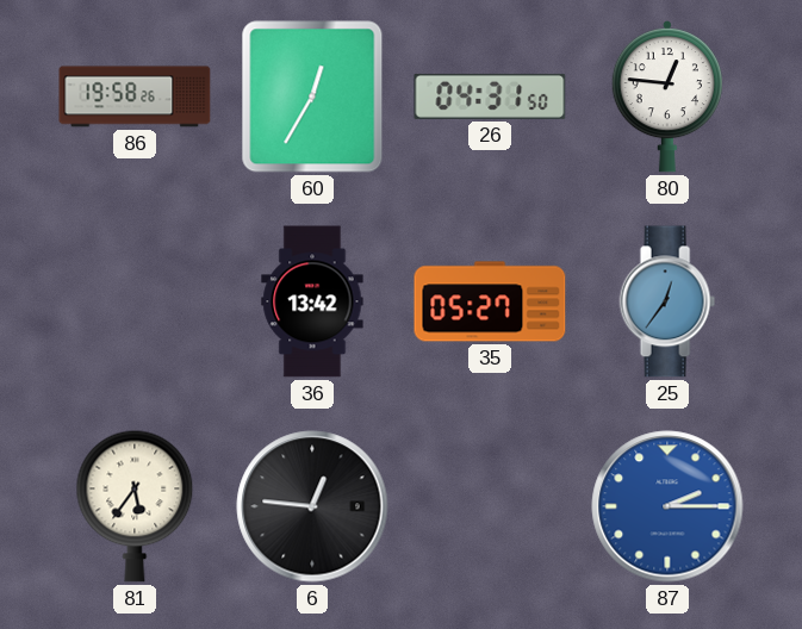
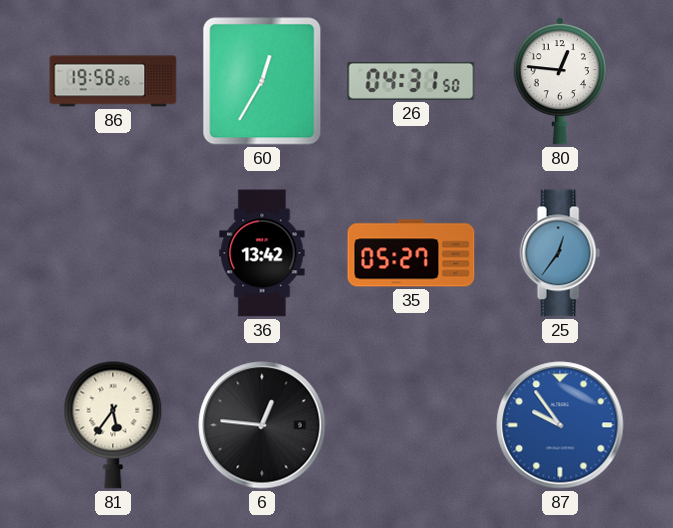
87: 2:15 -> 9:54 (560, 425)
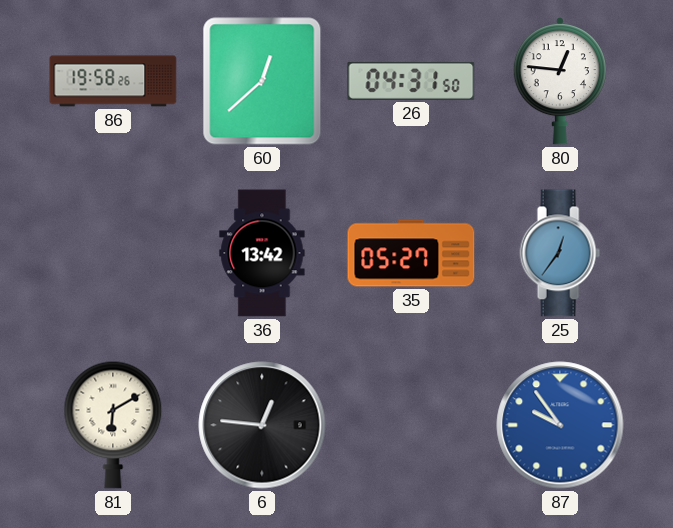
60: 12:35 -> 12:38 (262, 81)
81: 5:36 -> 6:10 (113, 425)
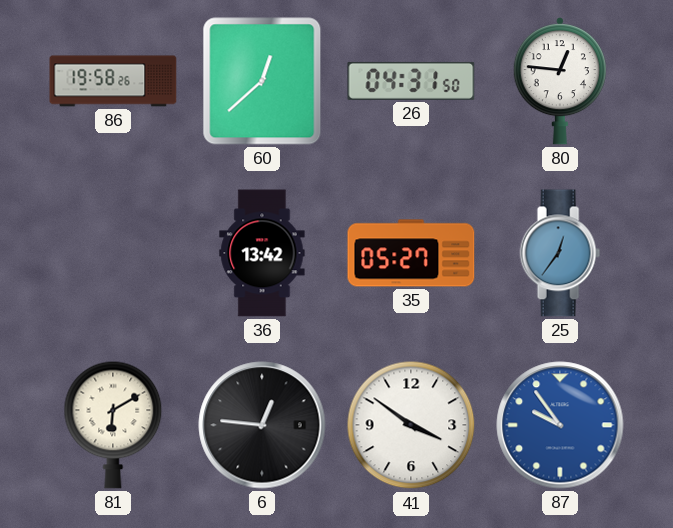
41: none -> 3:51 (411, 425)
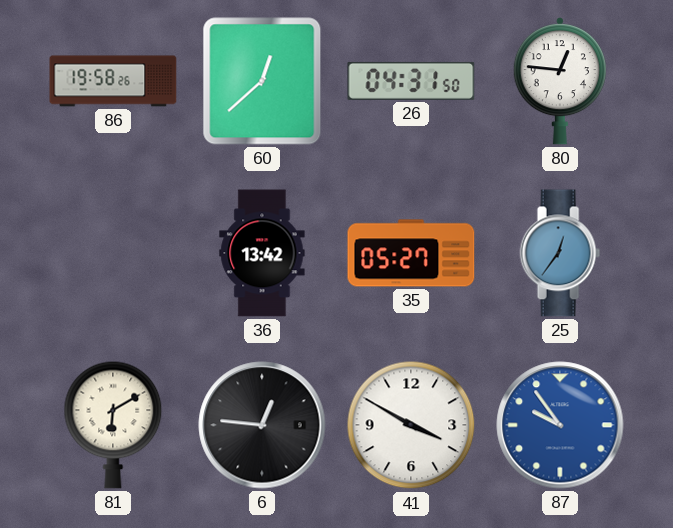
41: 3:51 -> 3:50 (411, 425)
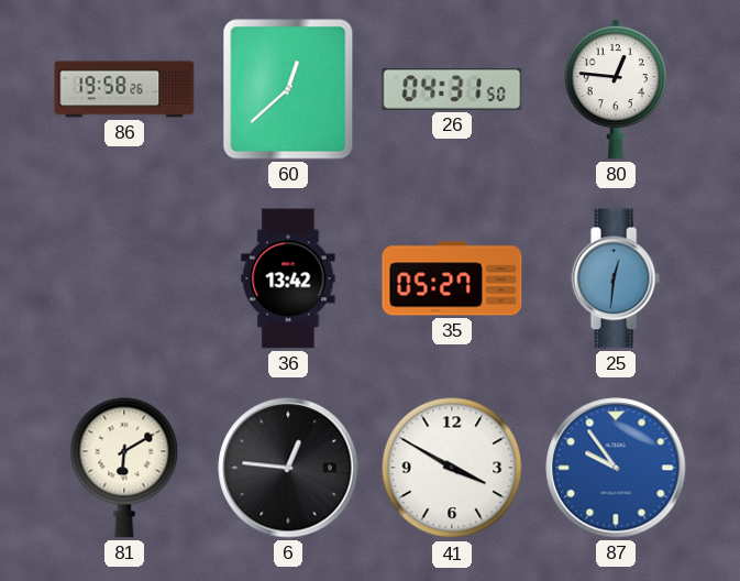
25: 12:36 -> 12:31 (616, 278)
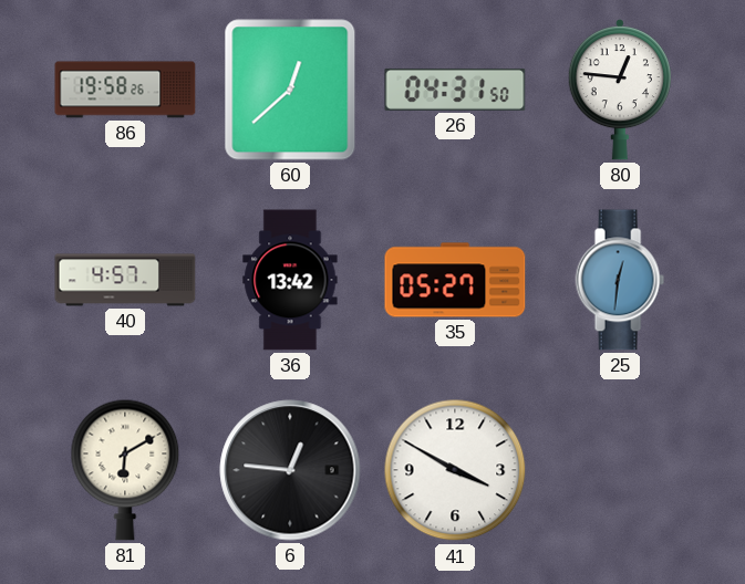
40: none -> 4:57 (125, 280)
87: 9:54 -> none (616, 468)
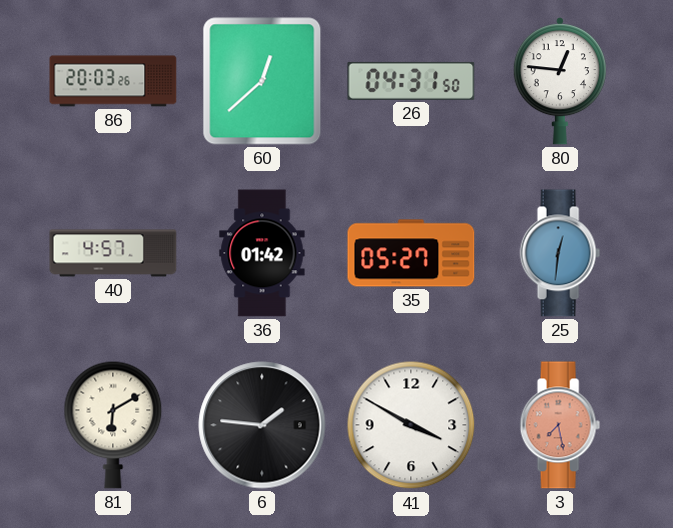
86: 19:58 -> 20:03 (113, 81)
36: 13:42 -> 01:42 (262, 253)
6: 12:46 -> 1:46 (262, 425)
3: none -> 7:28 (560, 425)
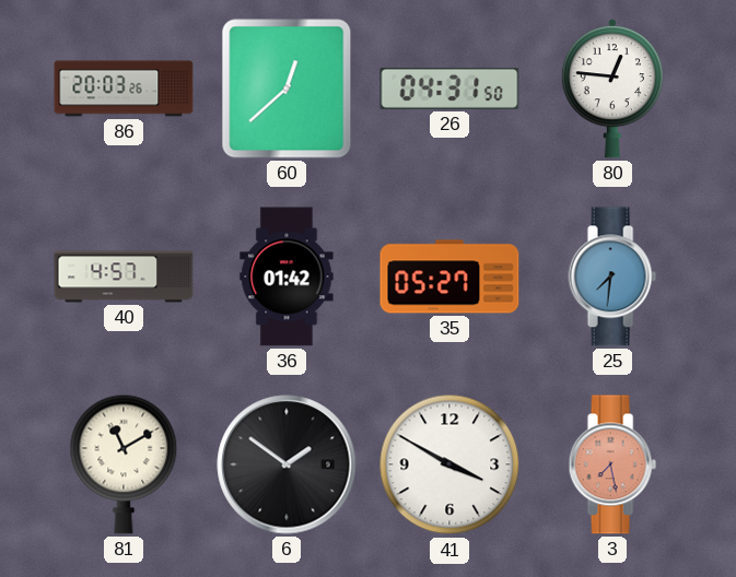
25: 12:31 -> 7:31 (612, 276)
81: 6:10 -> 11:10 (124, 464)
6: 1:46 -> 1:51 (287, 464)
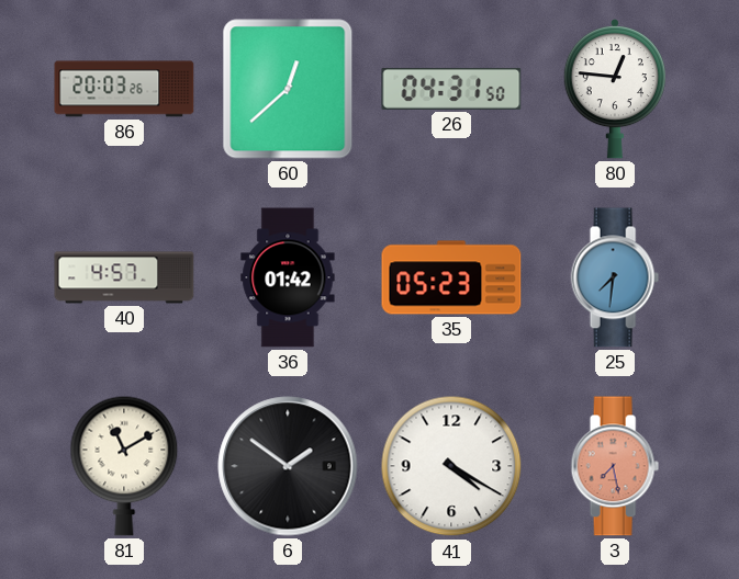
35: 05:27 -> 05:23 (451, 277)
41: 3:50 -> 4:20 (451, 466)
